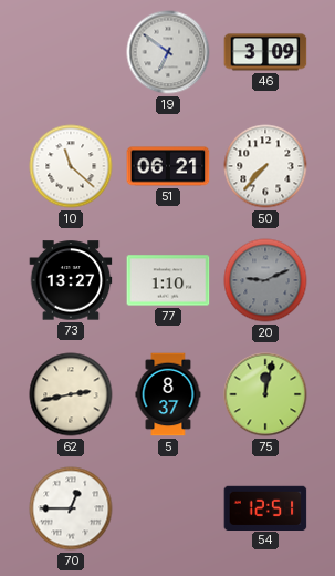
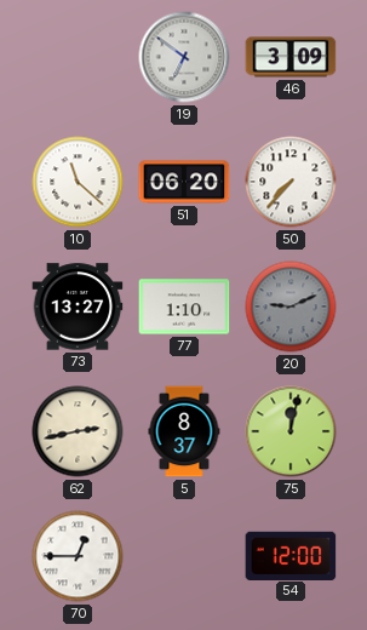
51: 06:21 -> 06:20 (184, 182)
54: 12:51 -> 12:00 (291, 555)
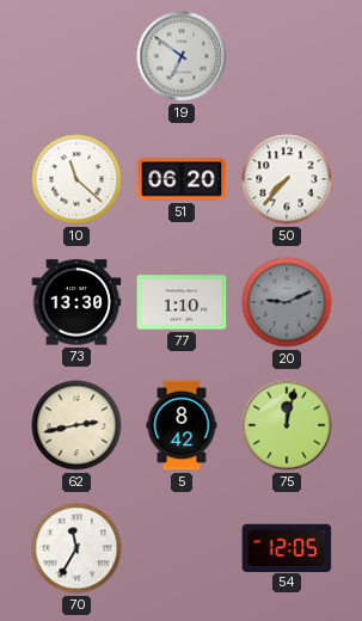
46: 3:09 -> none (291, 57)
73: 13:27 -> 13:30 (76, 302)
5: 8:37 -> 8:42 (182, 425)
70: 12:45 -> 11:35 (76, 548)
54: 12:00 -> 12:05 (287, 547)
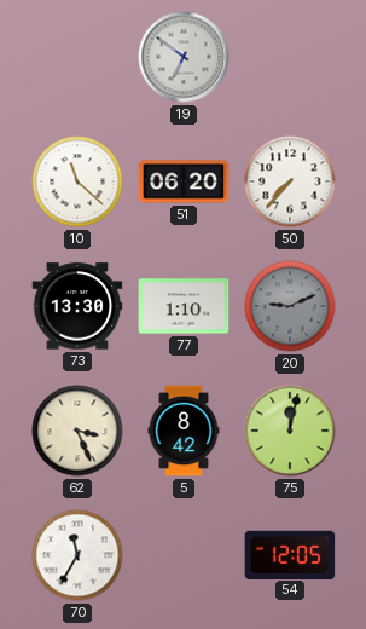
62: 2:43 -> 3:26 (77, 431)
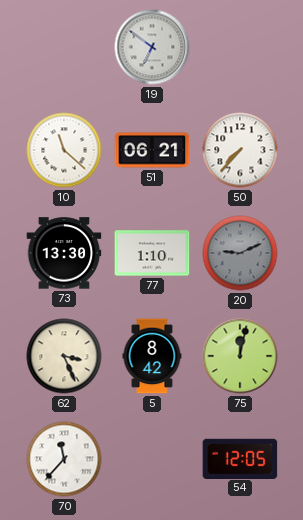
51: 06:20 -> 06:21 (152, 150)
70: 11:35 -> 11:37 (64, 459)
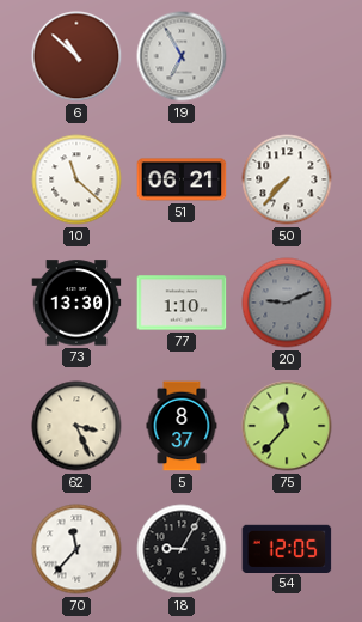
6: none -> 10:52 (76, 56)
19: 6:51 -> 6:55 (182, 56)
5: 8:42 -> 8:37 (182, 426)
75: 12:02 -> 11:37 (287, 426)
18: none -> 9:05 (182, 549)
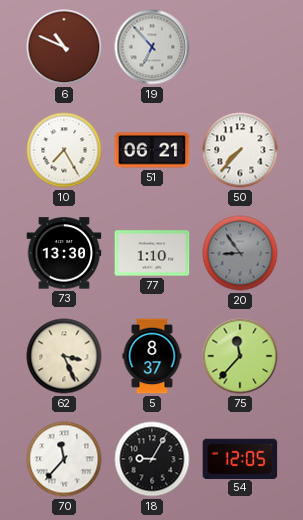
6: 10:52 -> 10:49 (64, 47)
19: 6:55 -> 6:53 (152, 47)
10: 11:22 -> 7:25 (64, 150)
20: 9:11 -> 8:54 (240, 253)
